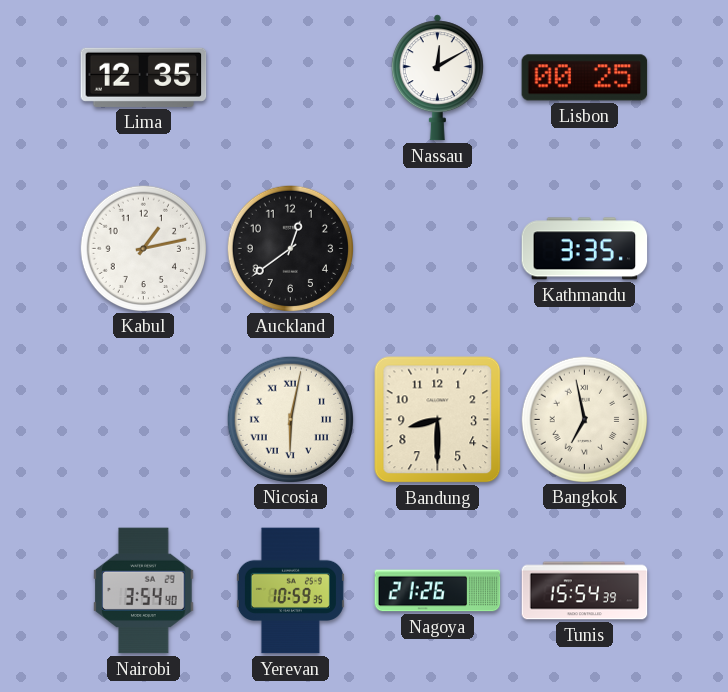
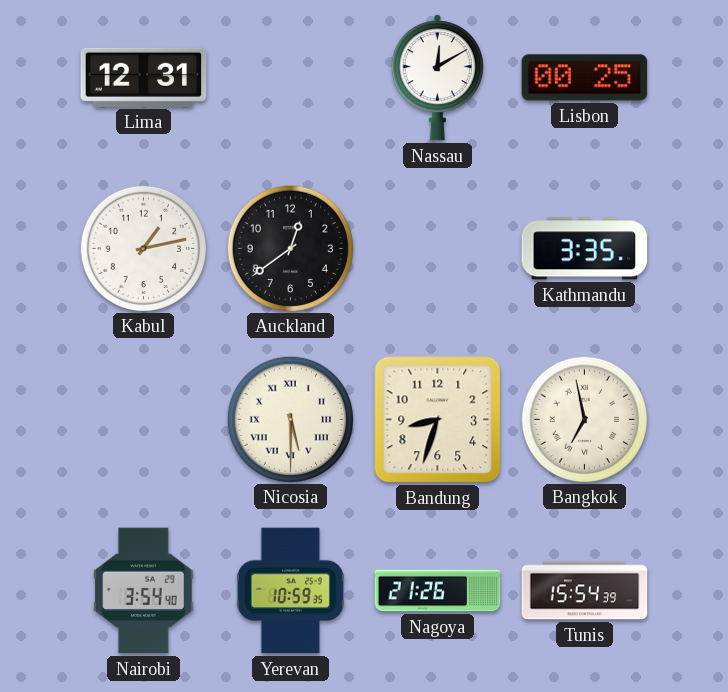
Lima: 12:35 -> 12:31 (144, 77)
Nicosia: 6:02 -> 5:30 (290, 419)
Bandung: 8:30 -> 8:33 (438, 420)
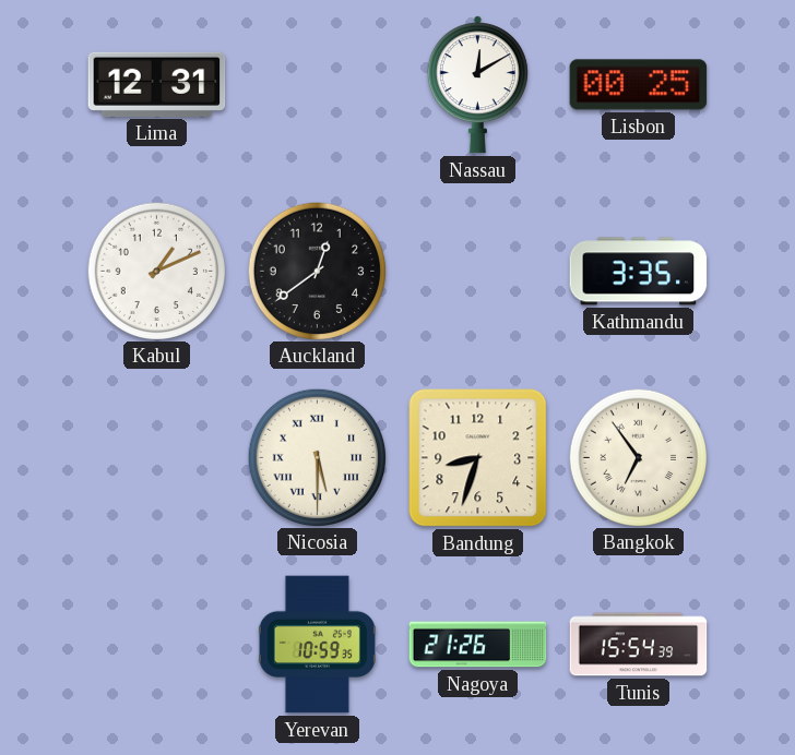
Kabul: 1:13 -> 1:11 (156, 271)
Bangkok: 6:58 -> 6:54 (638, 457)
Nairobi: 3:54 -> none (144, 591)
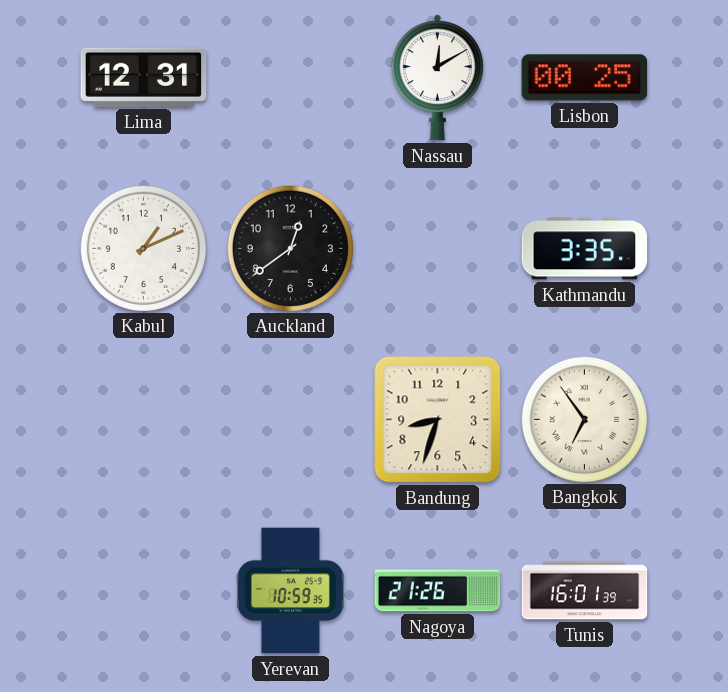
Nicosia: 5:30 -> none (317, 457)
Tunis: 15:54 -> 16:01 (585, 591)
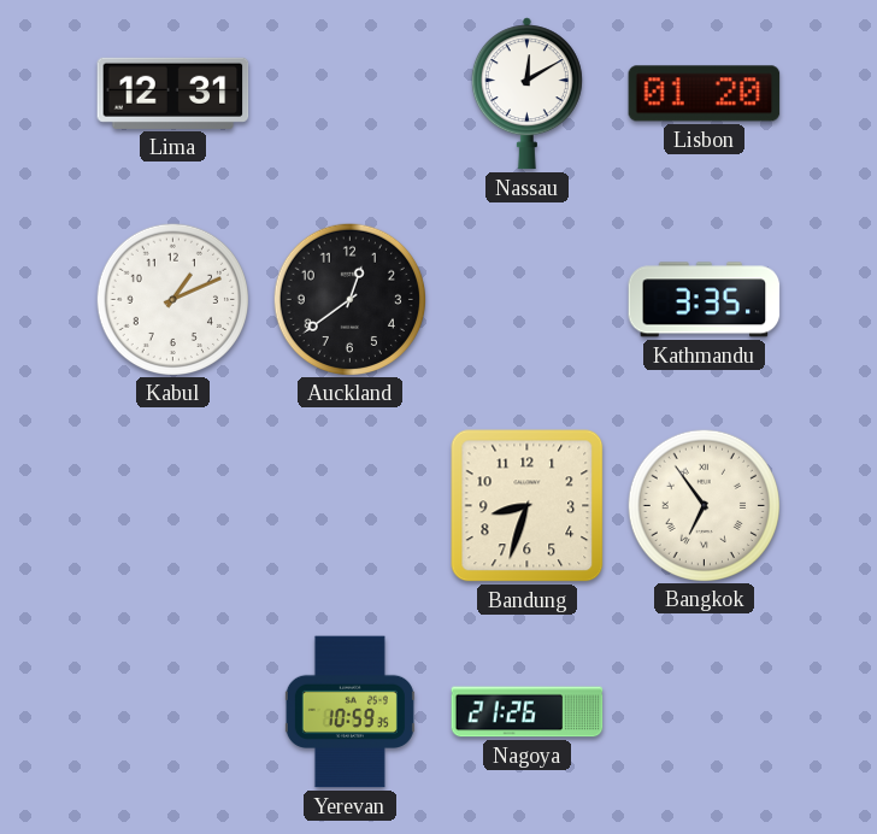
Lisbon: 00:25 -> 01:20 (705, 94)
Tunis: 16:01 -> none (585, 591)
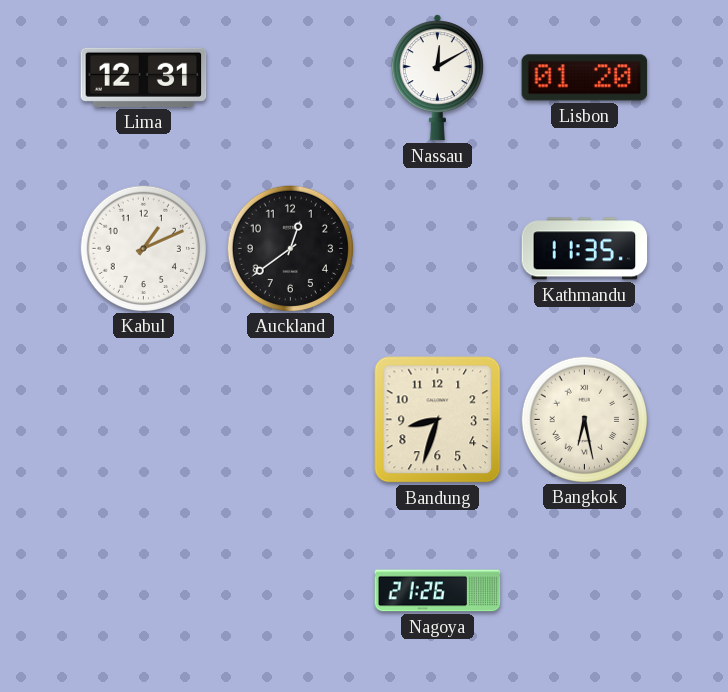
Kathmandu: 3:35 -> 11:35 (585, 249)
Bangkok: 6:54 -> 6:28 (584, 419)
Yerevan: 10:59 -> none (349, 712)
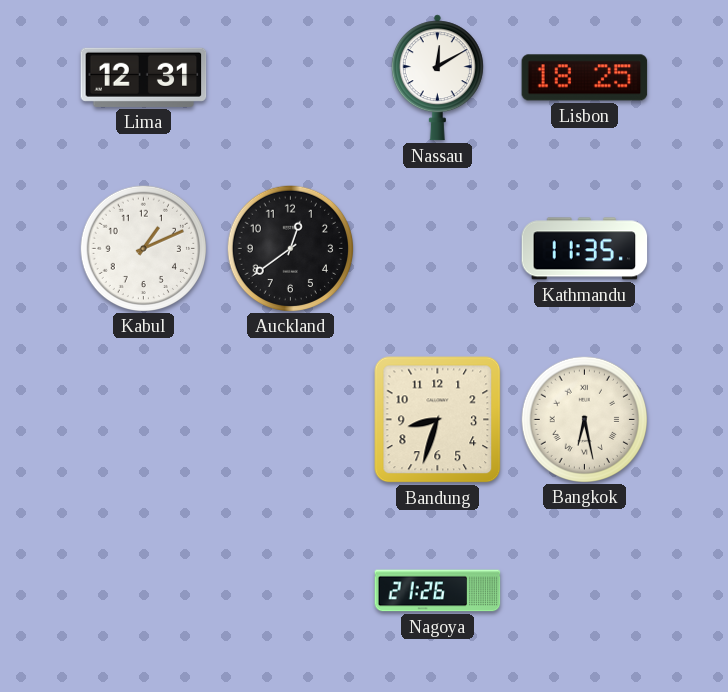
Lisbon: 01:20 -> 18:25 (585, 78)
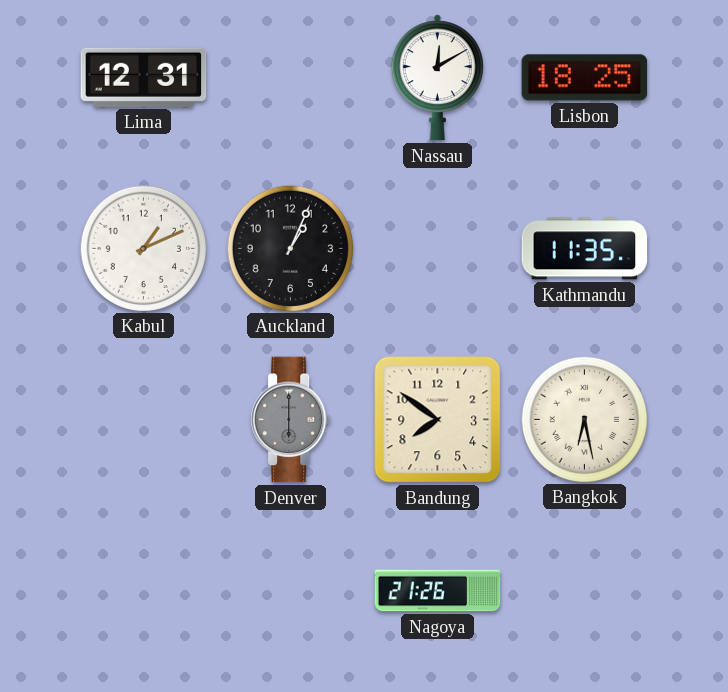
Auckland: 12:39 -> 1:04 (290, 248)
Denver: none -> 6:00 (291, 420)
Bandung: 8:33 -> 7:51 (438, 420)
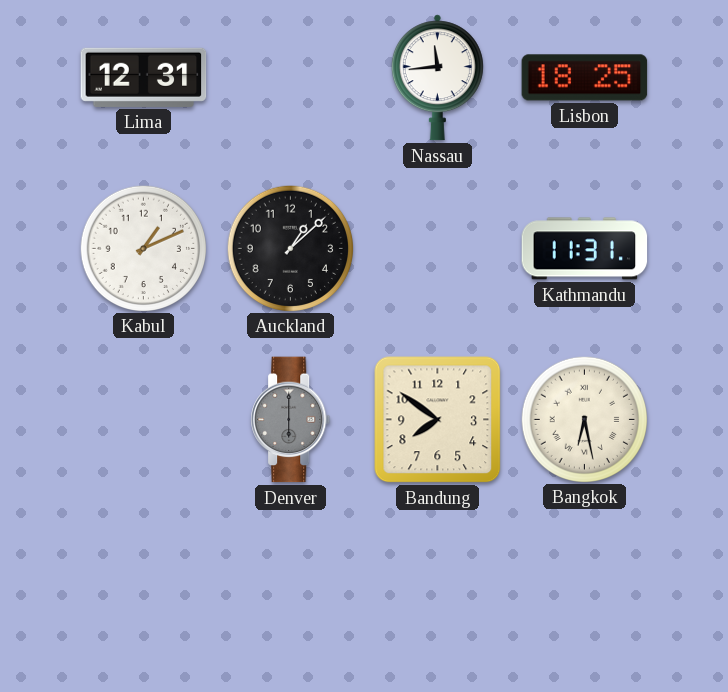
Nassau: 12:10 -> 11:44 (437, 78)
Auckland: 1:04 -> 1:08 (290, 248)
Kathmandu: 11:35 -> 11:31 (585, 249)
Nagoya: 21:26 -> none (438, 591)
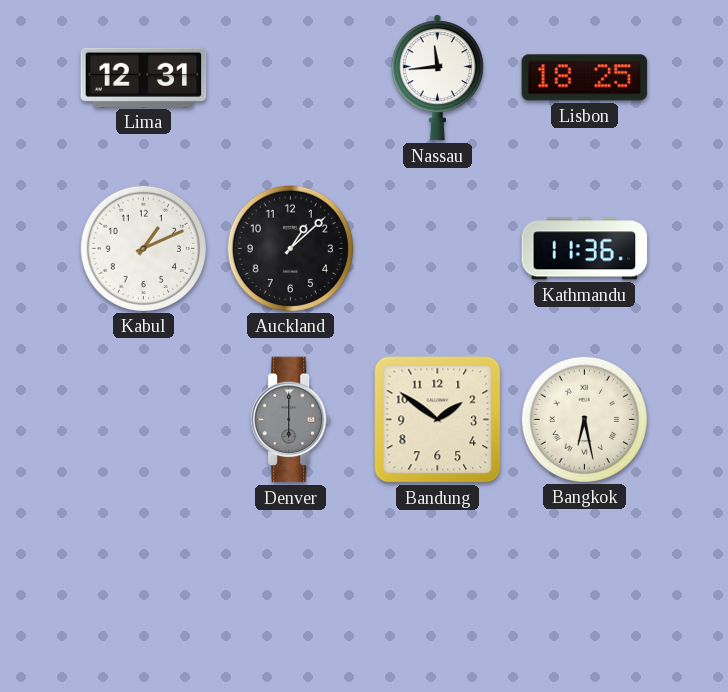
Kathmandu: 11:31 -> 11:36 (585, 249)
Bandung: 7:51 -> 1:51 (438, 420)
